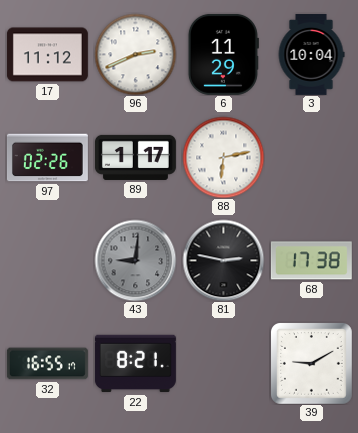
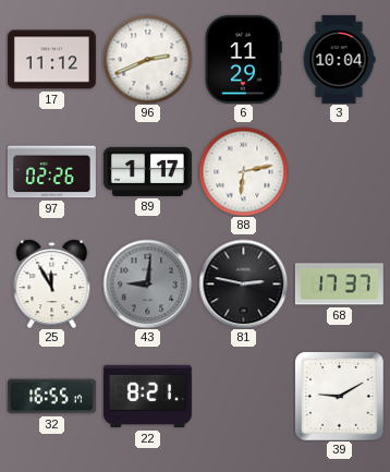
25: none -> 11:55 (52, 283)
68: 17:38 -> 17:37 (339, 285)
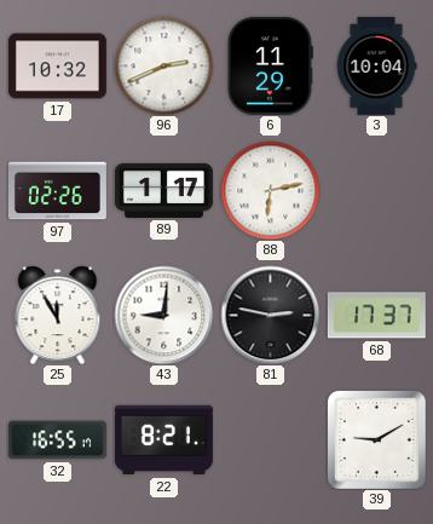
17: 11:12 -> 10:32 (57, 67)
43 dial: grey -> white (163, 315)
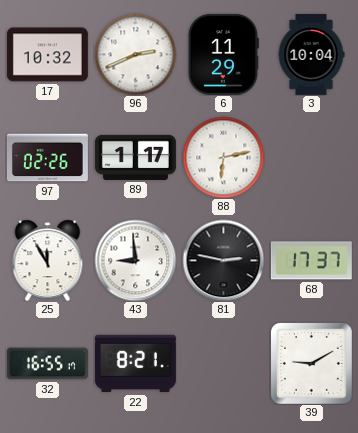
43: 9:01 -> 8:59 (135, 260)
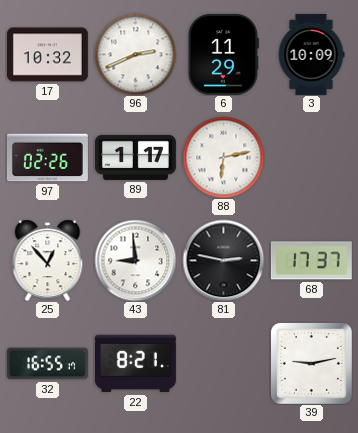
3: 10:04 -> 10:09 (311, 54)
25: 11:55 -> 12:53 (48, 260)
39: 9:10 -> 9:13 (312, 364)
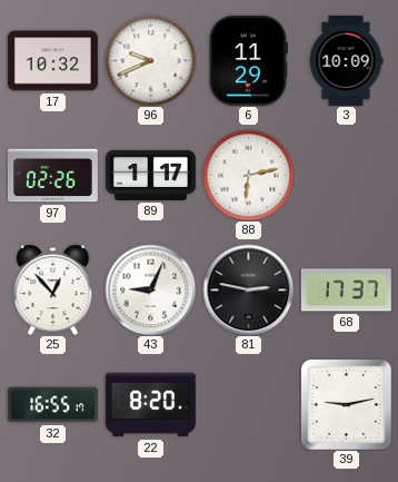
96: 2:41 -> 9:41 (150, 60)
43: 8:59 -> 9:04 (150, 289)
22: 8:21 -> 8:20 (150, 405)
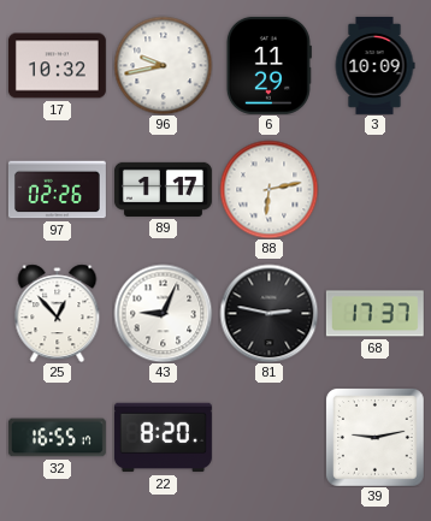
96: 9:41 -> 9:43 (163, 65)
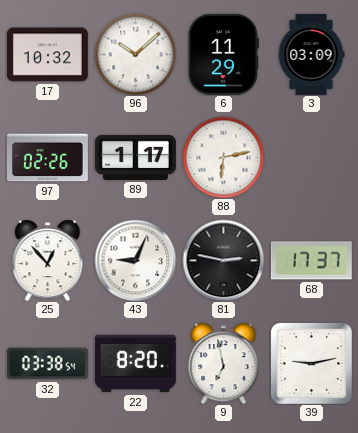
96: 9:43 -> 10:08 (135, 54)
3: 10:09 -> 03:09 (311, 54)
32: 16:55 -> 03:38 (47, 364)
9: none -> 6:58 (224, 363)
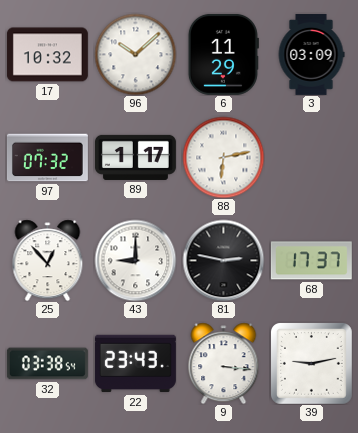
97: 02:26 -> 07:32 (47, 158)
43: 9:04 -> 9:00 (135, 260)
22: 8:20 -> 23:43 (135, 364)
9: 6:58 -> 3:16 (224, 363)
